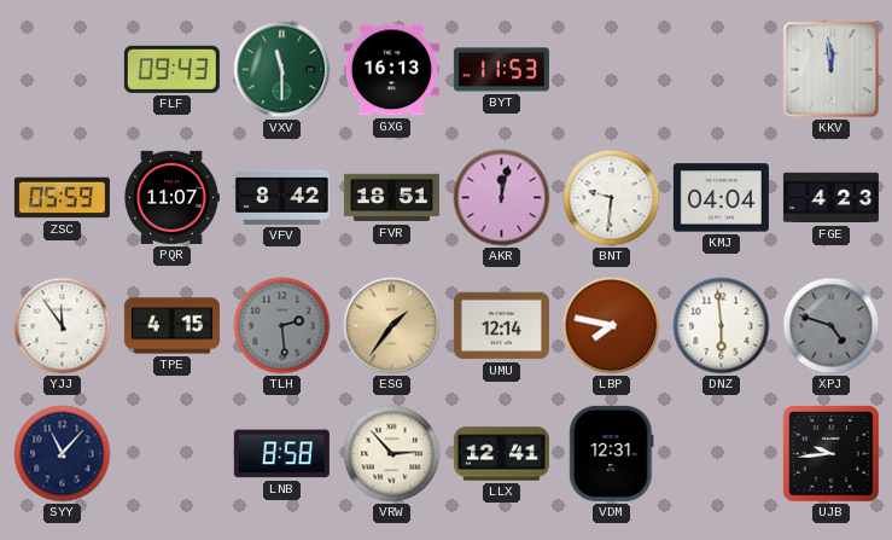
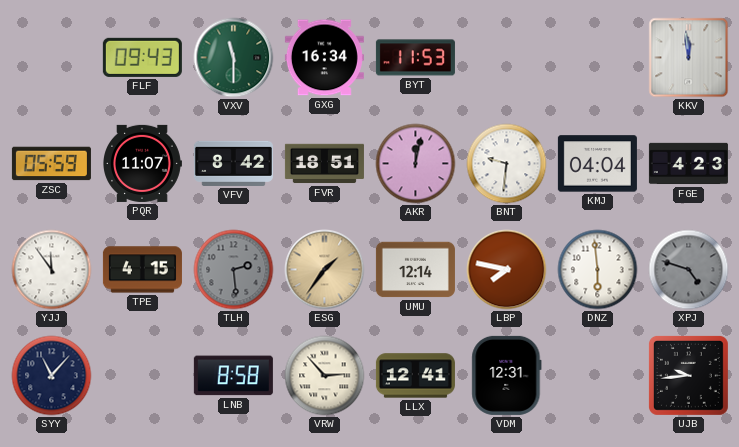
GXG: 16:13 -> 16:34 (324, 58)
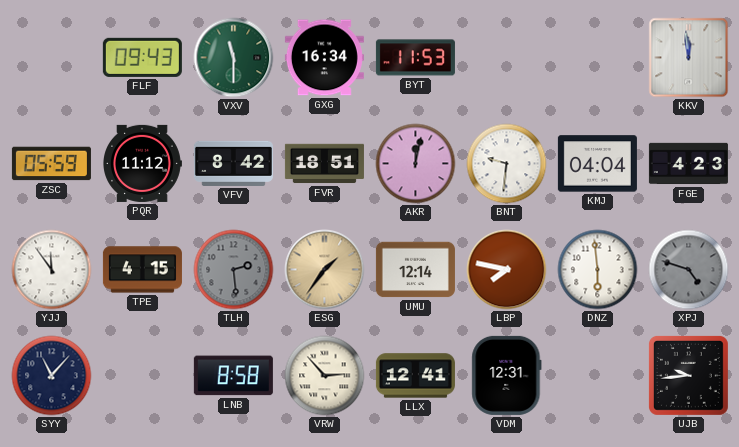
PQR: 11:07 -> 11:12 (143, 163)
